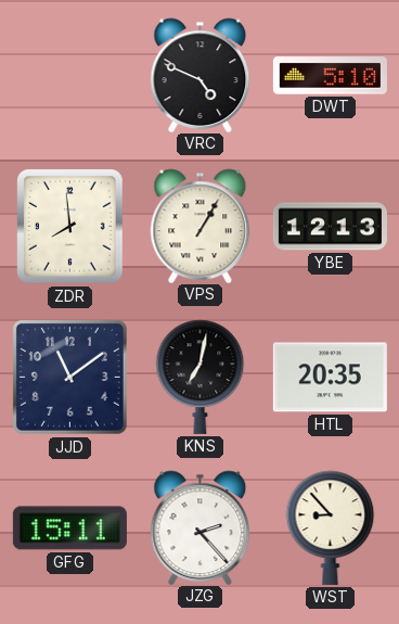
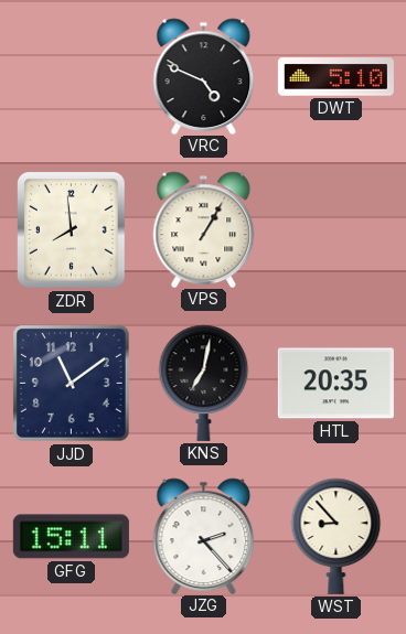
YBE: 12:13 -> none (330, 227)
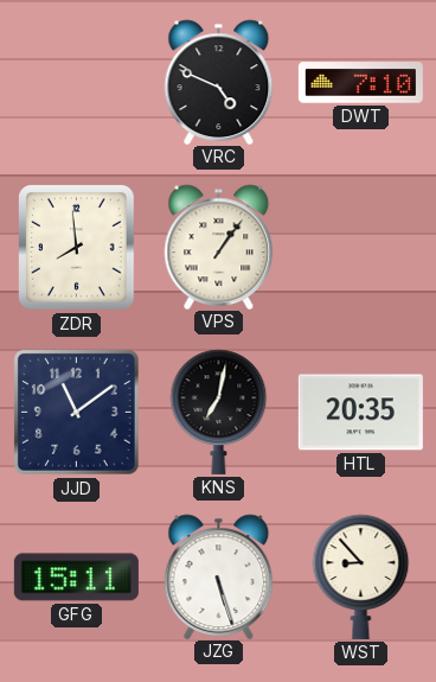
DWT: 5:10 -> 7:10 (360, 83)
VPS: 1:05 -> 1:06 (219, 247)
JZG: 2:23 -> 5:27 (219, 576)
